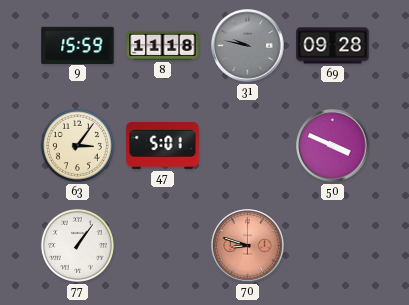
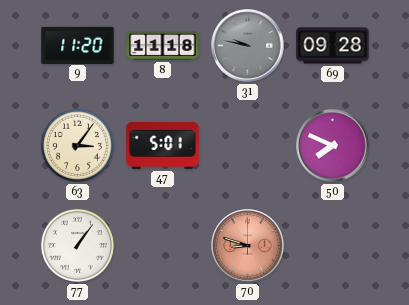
9: 15:59 -> 11:20 (78, 45)
50: 3:49 -> 7:49 (333, 146)
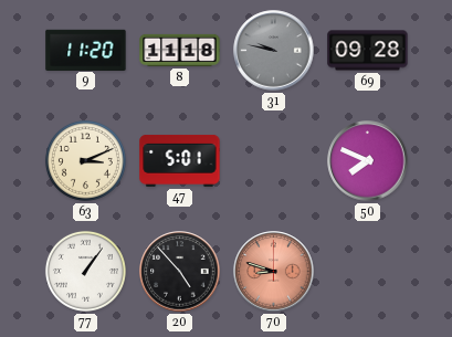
63: 3:06 -> 3:11 (85, 160)
20: none -> 4:53 (180, 272)
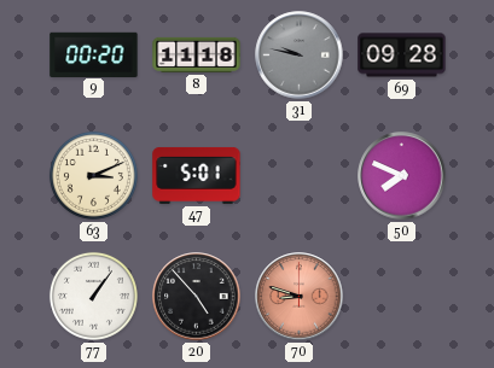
9: 11:20 -> 00:20 (94, 54)
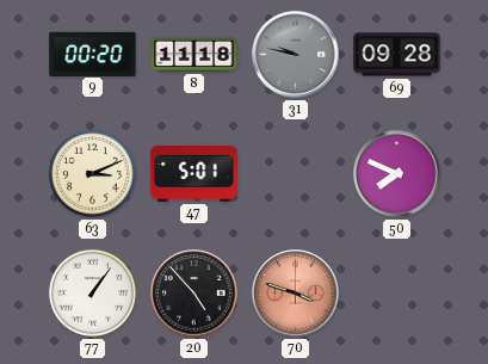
70: 8:48 -> 3:48 (296, 294)
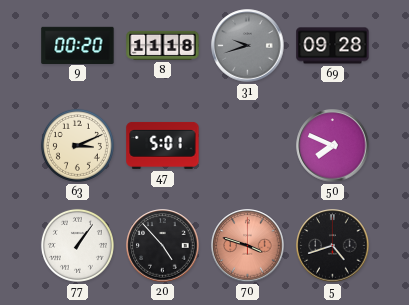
31: 9:47 -> 9:42 (248, 46)
5: none -> 4:42 (333, 246)
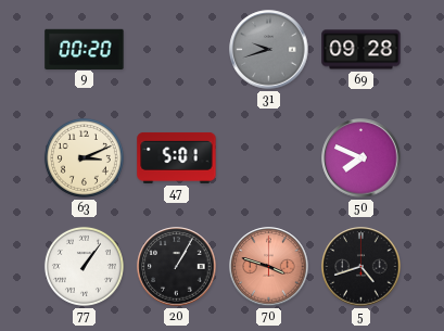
8: 11:18 -> none (163, 45)
20: 4:53 -> 1:05 (177, 267)
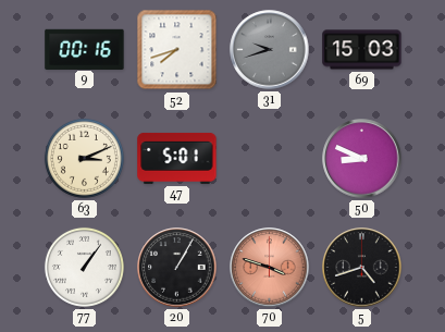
9: 00:20 -> 00:16 (85, 49)
52: none -> 7:42 (177, 50)
69: 09:28 -> 15:03 (362, 50)
50: 7:49 -> 8:49 (362, 159)
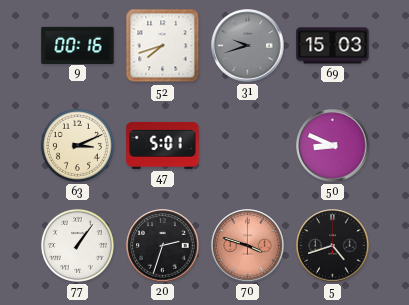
20: 1:05 -> 2:33 (163, 246)
